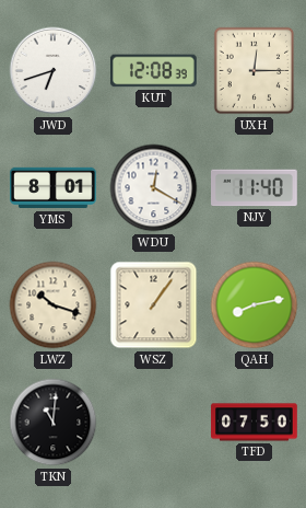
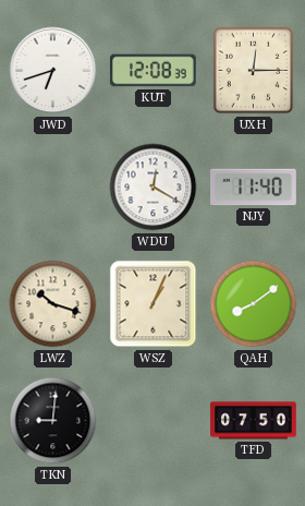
YMS: 8:01 -> none (54, 188)
WSZ: 1:06 -> 1:04 (154, 304)
QAH: 8:13 -> 8:09 (254, 304)
TKN: 11:01 -> 9:01 (53, 421)
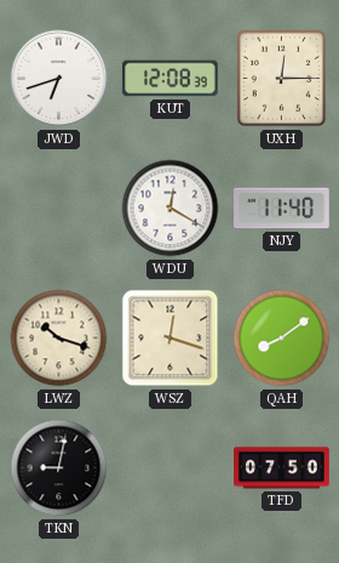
WSZ: 1:04 -> 12:18 (171, 339)
TKN: 9:01 -> 9:02 (59, 468)
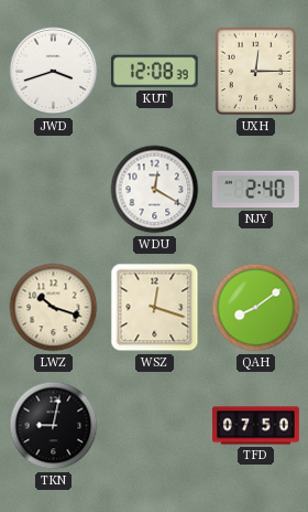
JWD: 6:42 -> 3:42 (54, 72)
NJY: 11:40 -> 2:40 (256, 190)
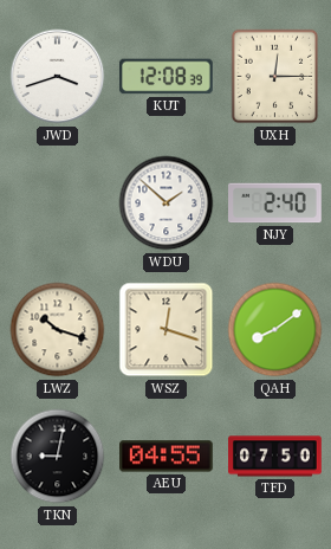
WDU: 12:20 -> 1:52 (167, 204)
AEU: none -> 04:55 (167, 457)
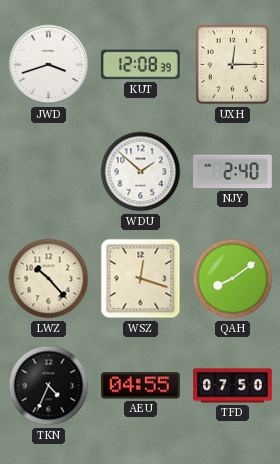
LWZ: 10:18 -> 10:23 (49, 279)
TKN: 9:02 -> 4:34 (49, 386)
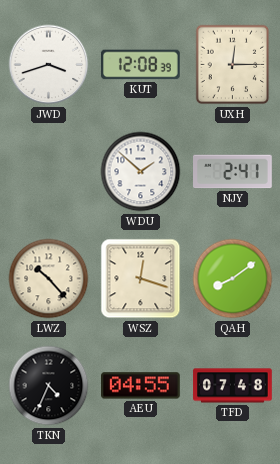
NJY: 2:40 -> 2:41 (233, 172)
TFD: 07:50 -> 07:48 (233, 386)
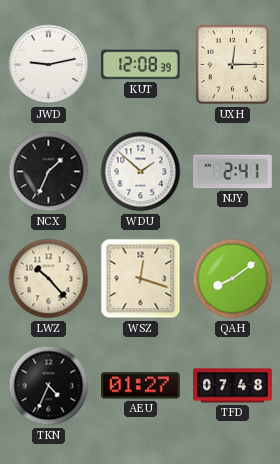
JWD: 3:42 -> 9:13 (49, 65)
NCX: none -> 1:34 (49, 172)
AEU: 04:55 -> 01:27 (141, 386)
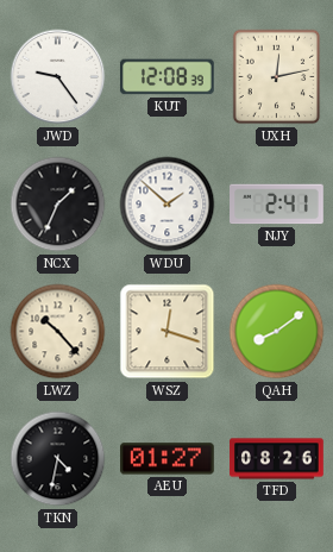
JWD: 9:13 -> 9:24 (58, 77)
UXH: 12:15 -> 12:13 (277, 77)
TKN: 4:34 -> 4:32 (58, 459)
TFD: 07:48 -> 08:26 (277, 459)
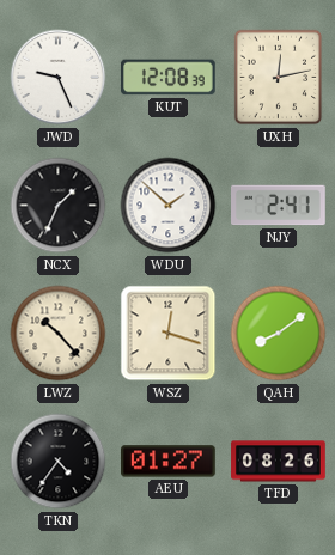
JWD: 9:24 -> 9:26 (59, 78)
TKN: 4:32 -> 4:36 (59, 462)
